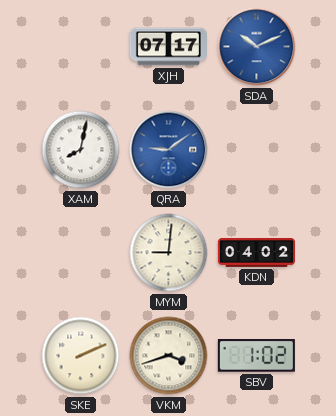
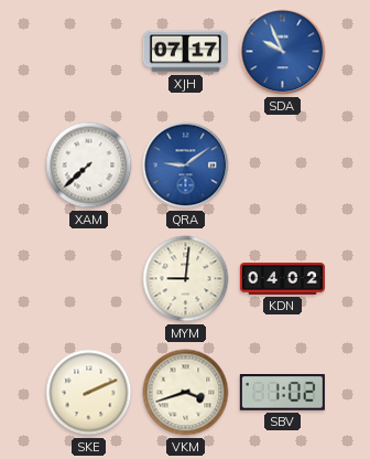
SDA: 10:11 -> 9:56 (283, 52)
XAM: 8:02 -> 7:38 (89, 166)
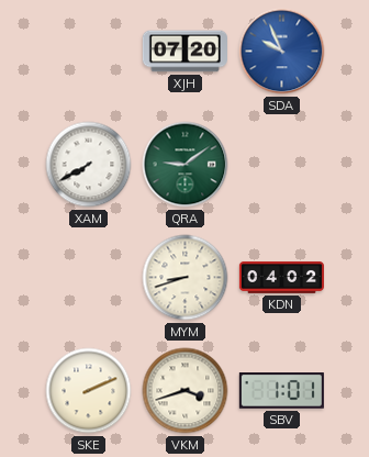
XJH: 07:17 -> 07:20 (185, 52)
XAM: 7:38 -> 7:40 (89, 165)
QRA dial: blue -> green (186, 165)
MYM: 9:01 -> 8:42 (186, 278)
SBV: 1:02 -> 1:01 (281, 391)
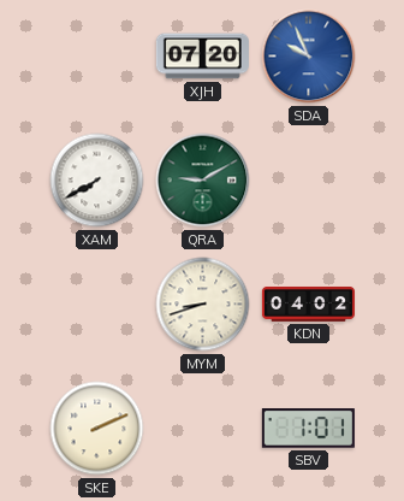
QRA: 9:09 -> 9:10 (203, 181)
VKM: 3:42 -> none (186, 391)
